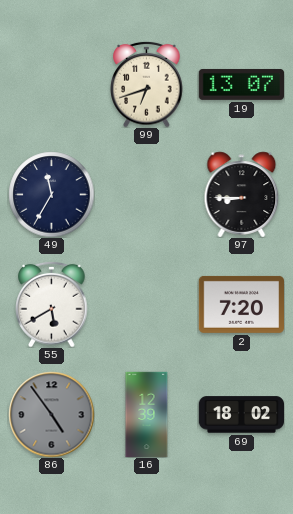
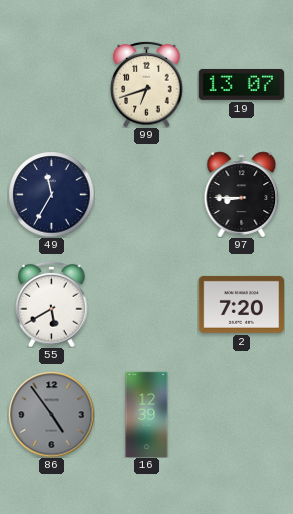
69: 18:02 -> none (241, 415)
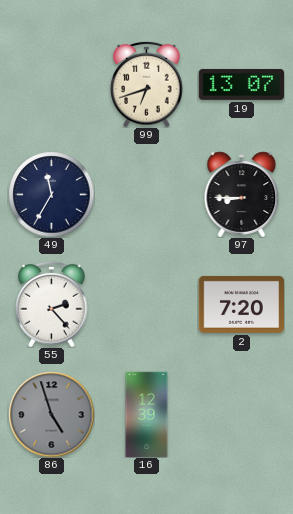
55: 5:40 -> 2:23 (52, 304)
86: 4:54 -> 4:57 (51, 414)
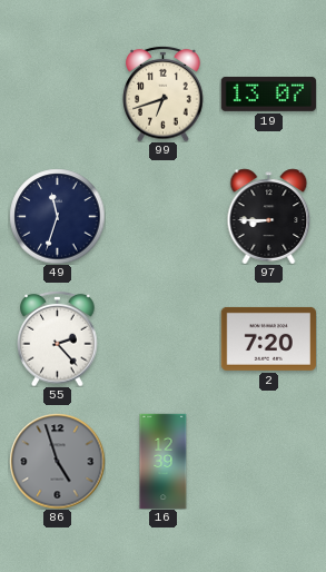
49: 11:35 -> 11:33 (57, 216)
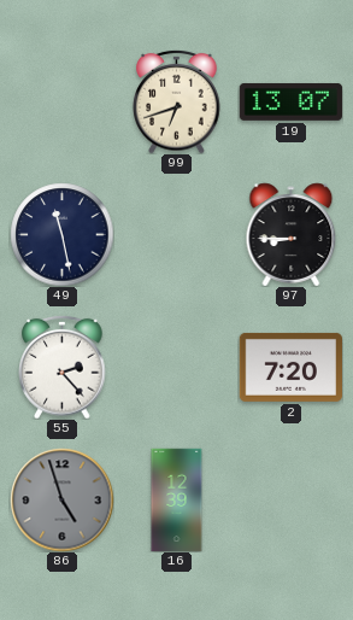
49: 11:33 -> 11:28 (61, 234)
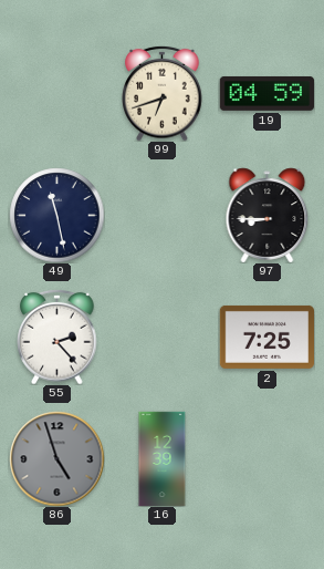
19: 13:07 -> 04:59 (266, 93)
2: 7:20 -> 7:25 (266, 337)
